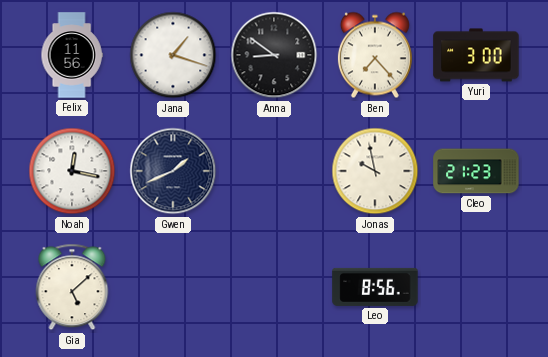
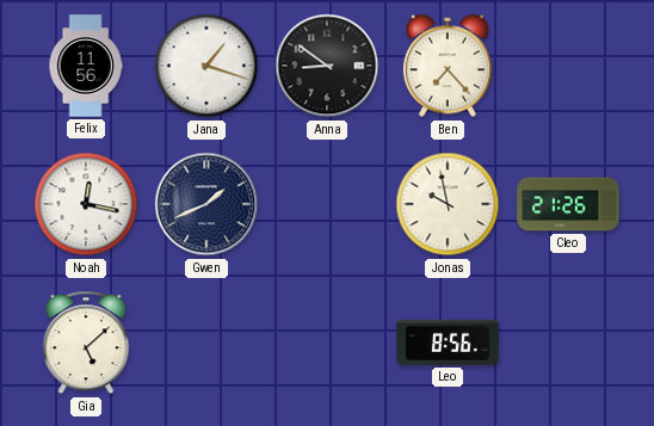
Yuri: 3:00 -> none (476, 55)
Cleo: 21:23 -> 21:26 (568, 204)
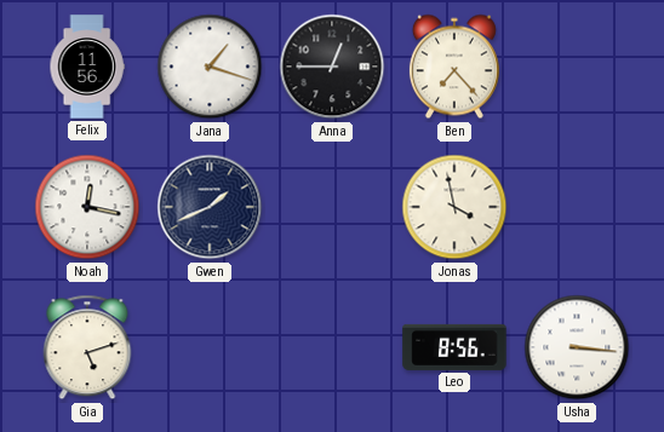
Anna: 8:51 -> 12:45 (332, 67)
Jonas: 9:58 -> 3:58 (454, 207)
Cleo: 21:26 -> none (568, 204)
Gia: 5:08 -> 5:12 (87, 347)
Usha: none -> 3:16 (577, 347)
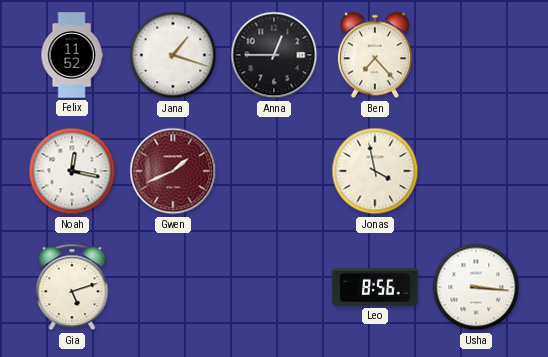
Felix: 11:56 -> 11:52 (72, 55)
Gwen dial: navy -> burgundy (173, 171)
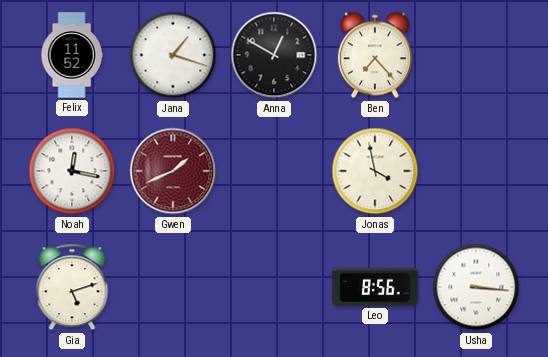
Anna: 12:45 -> 12:50 (274, 55)
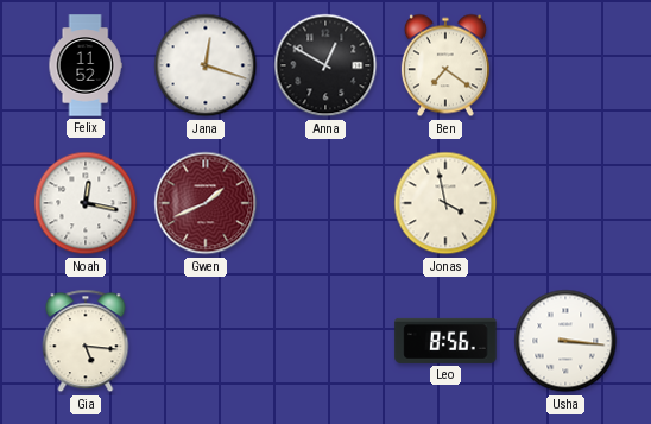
Jana: 1:18 -> 12:18 (206, 65)
Ben: 7:23 -> 7:21 (445, 65)
Gia: 5:12 -> 5:16 (86, 341)
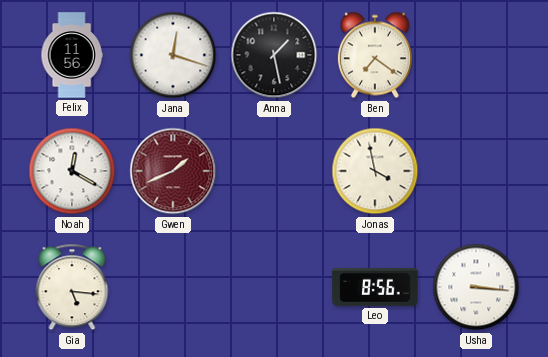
Felix: 11:52 -> 11:56 (72, 55)
Anna: 12:50 -> 1:28 (274, 55)
Noah: 12:17 -> 12:20 (72, 171)
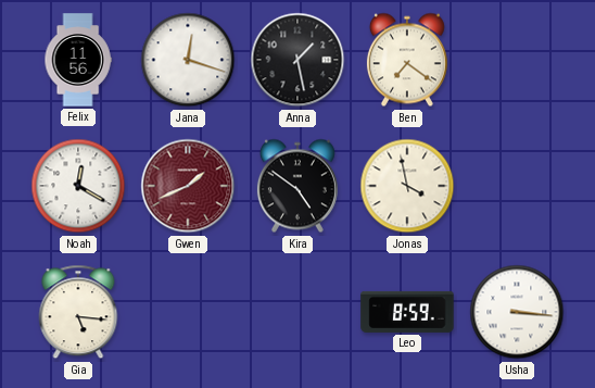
Kira: none -> 4:51 (297, 186)
Leo: 8:56 -> 8:59 (407, 312)
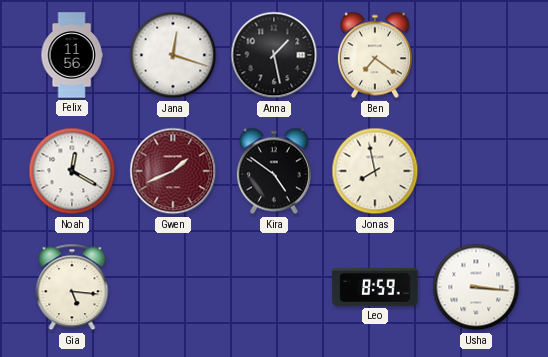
Jonas: 3:58 -> 7:58 (375, 171)
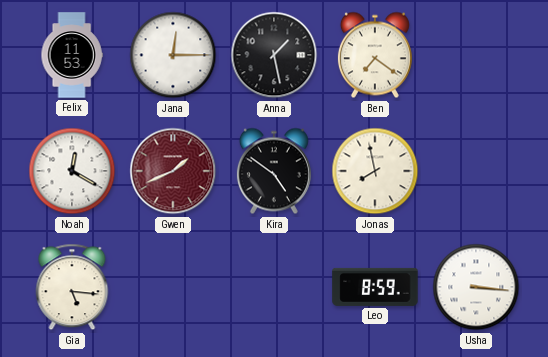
Felix: 11:56 -> 11:53 (72, 55)
Jana: 12:18 -> 12:15 (173, 55)
